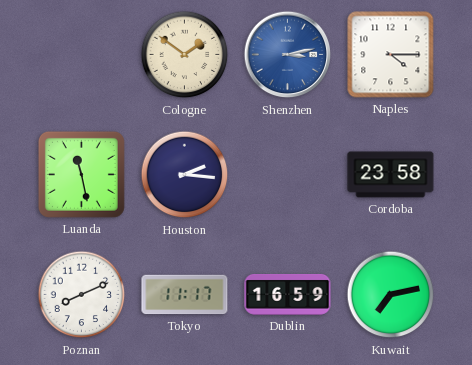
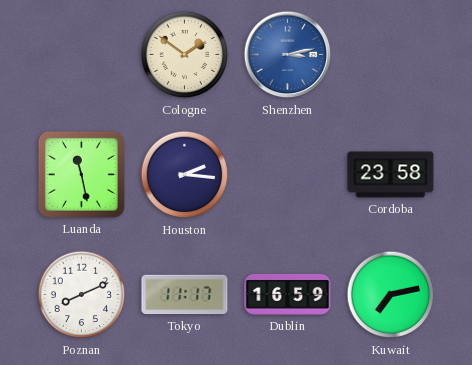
Naples: 4:15 -> none (391, 55)
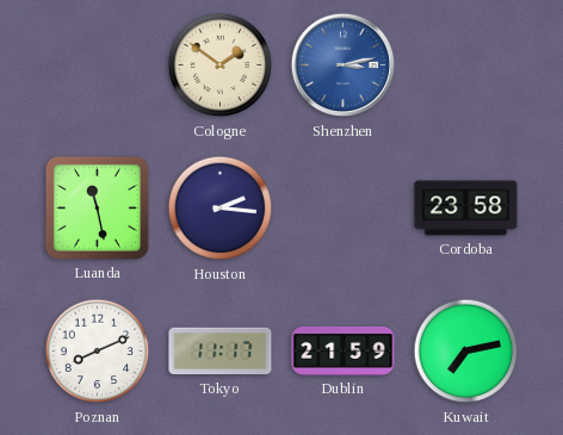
Dublin: 16:59 -> 21:59 (344, 352)
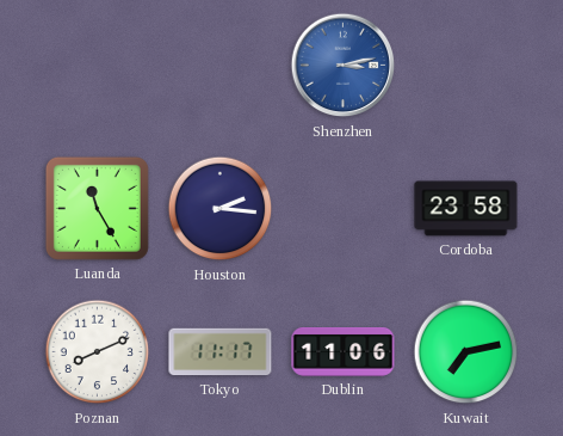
Cologne: 1:51 -> none (221, 66)
Luanda: 11:28 -> 11:25 (97, 208)
Dublin: 21:59 -> 11:06 (344, 352)
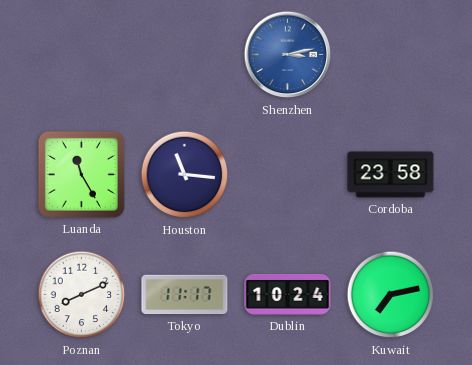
Houston: 2:16 -> 11:16 (185, 175)
Dublin: 11:06 -> 10:24 (288, 295)
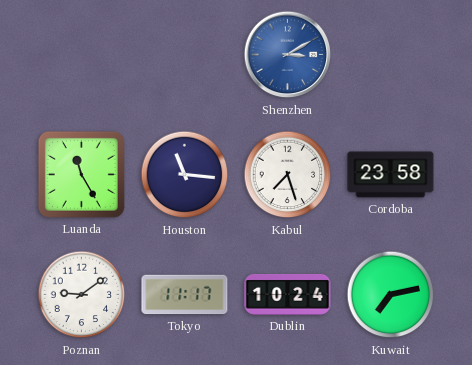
Shenzhen: 3:13 -> 3:10 (288, 55)
Kabul: none -> 7:27 (288, 175)
Poznan: 8:11 -> 9:09 (82, 295)
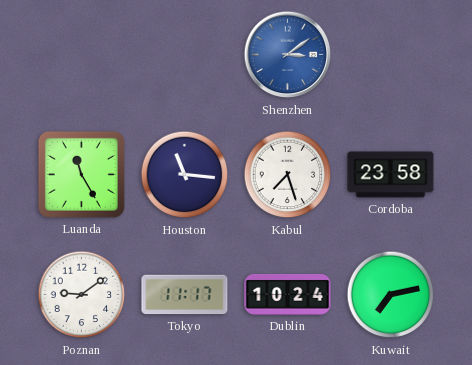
Shenzhen: 3:10 -> 3:09 (288, 55)
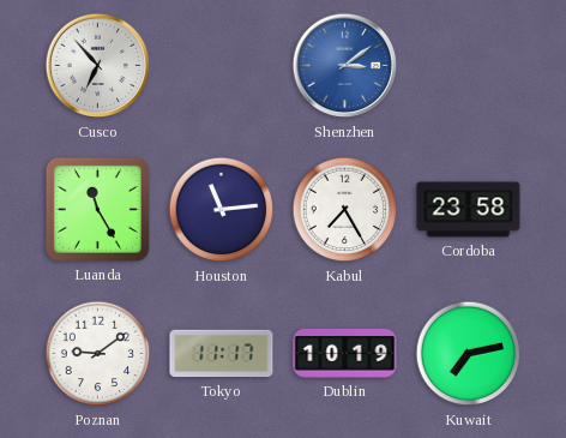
Cusco: none -> 6:53 (98, 66)
Houston: 11:16 -> 11:14 (222, 210)
Kabul: 7:27 -> 7:25 (345, 210)
Dublin: 10:24 -> 10:19 (345, 354)
